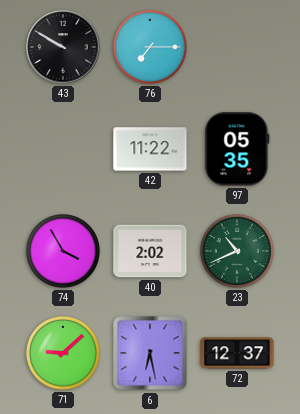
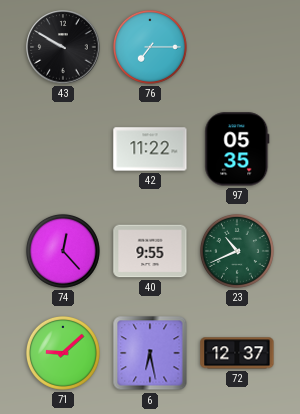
74: 3:55 -> 12:23 (63, 251)
40: 2:02 -> 9:55 (150, 251)
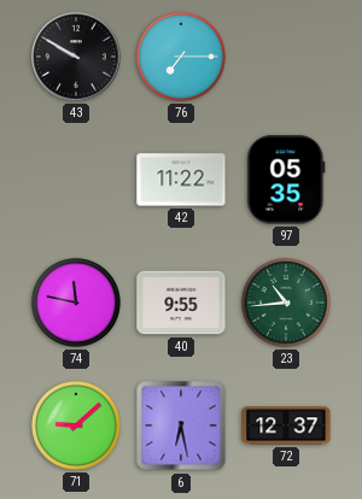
74: 12:23 -> 11:47 (76, 303)
23: 10:41 -> 10:44 (286, 303)
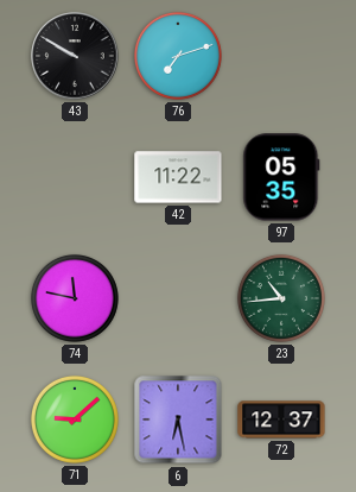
76: 7:15 -> 7:12 (178, 56)
40: 9:55 -> none (181, 303)
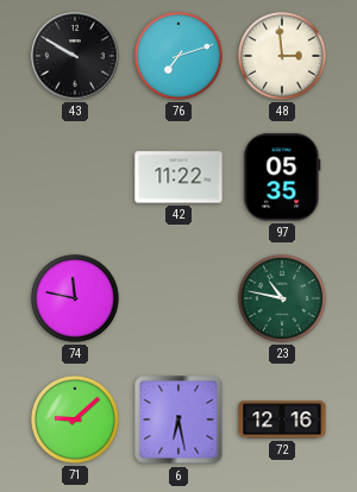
48: none -> 2:59 (282, 56)
23: 10:44 -> 10:47 (282, 298)
72: 12:37 -> 12:16 (282, 420)
